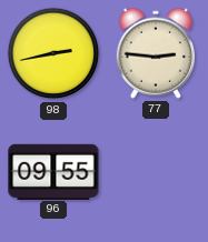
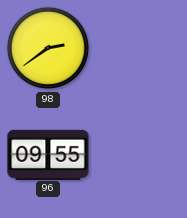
98: 2:43 -> 2:39 (48, 48)
77: 2:46 -> none (155, 53)
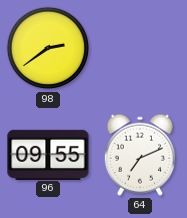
64: none -> 7:11 (139, 155)
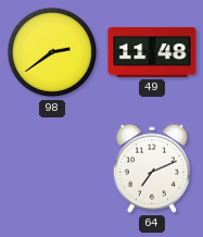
49: none -> 11:48 (152, 52)
96: 09:55 -> none (48, 154)
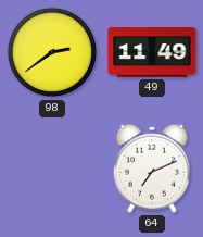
49: 11:48 -> 11:49 (152, 52)
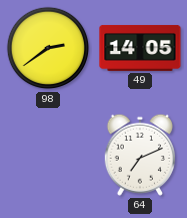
49: 11:49 -> 14:05 (140, 48)
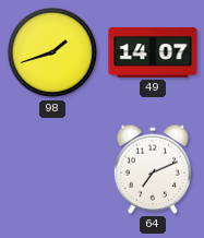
98: 2:39 -> 1:42 (52, 52)
49: 14:05 -> 14:07 (153, 52)
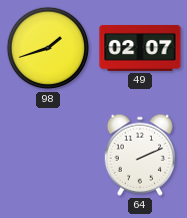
49: 14:07 -> 02:07 (140, 48)
64: 7:11 -> 2:11 (139, 155)
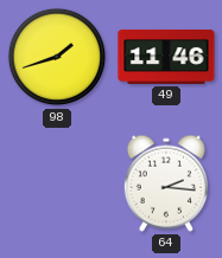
49: 02:07 -> 11:46 (166, 57)
64: 2:11 -> 2:16 (165, 183)
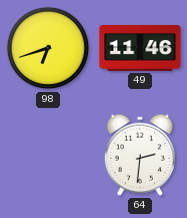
98: 1:42 -> 6:42 (48, 48)
64: 2:16 -> 2:31 (139, 155)
